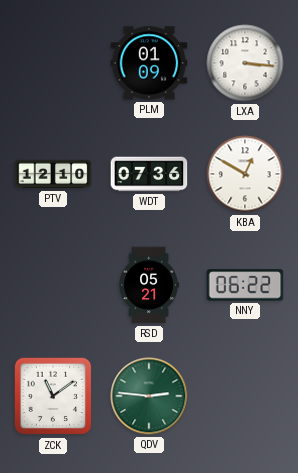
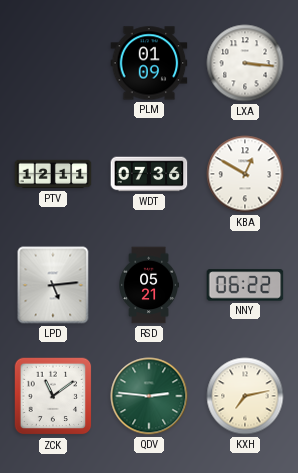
PTV: 12:10 -> 12:11 (53, 174)
LPD: none -> 5:14 (53, 285)
KXH: none -> 7:13 (245, 396)
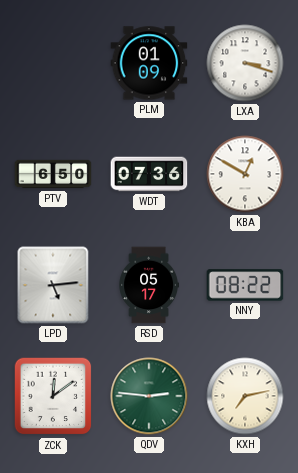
LXA: 3:16 -> 3:18 (245, 63)
PTV: 12:11 -> 6:50 (53, 174)
RSD: 05:21 -> 05:17 (148, 285)
NNY: 06:22 -> 08:22 (245, 285)
ZCK: 11:09 -> 12:09 (53, 396)
